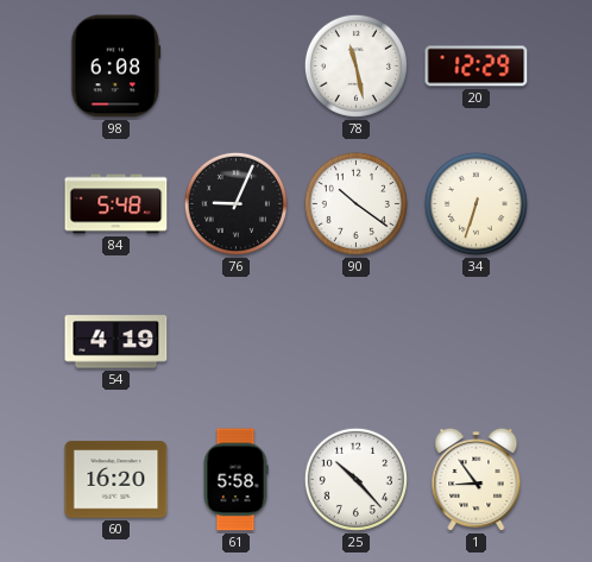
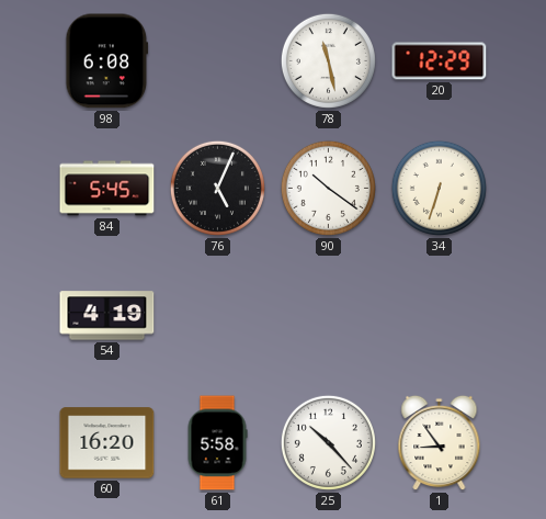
84: 5:48 -> 5:45 (107, 189)
76: 9:04 -> 5:04 (217, 188)
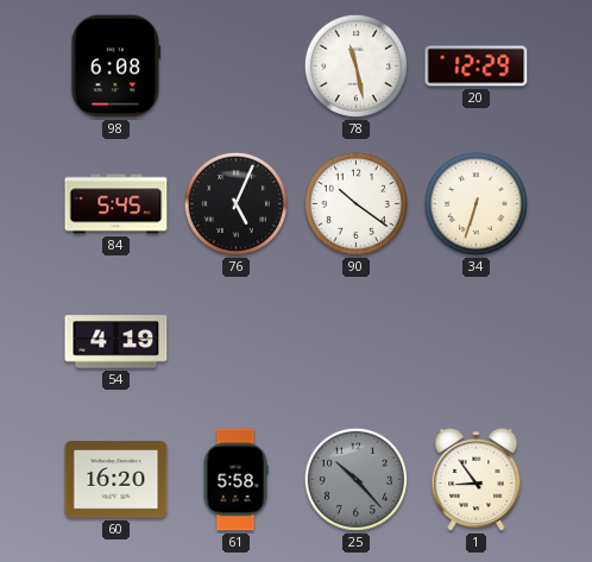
25 dial: white -> grey (355, 479)
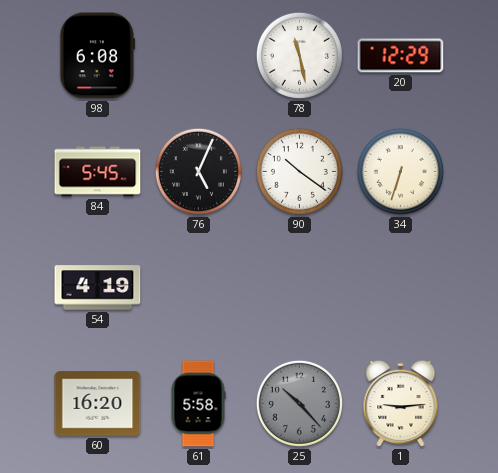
1: 8:54 -> 9:14 (401, 404)
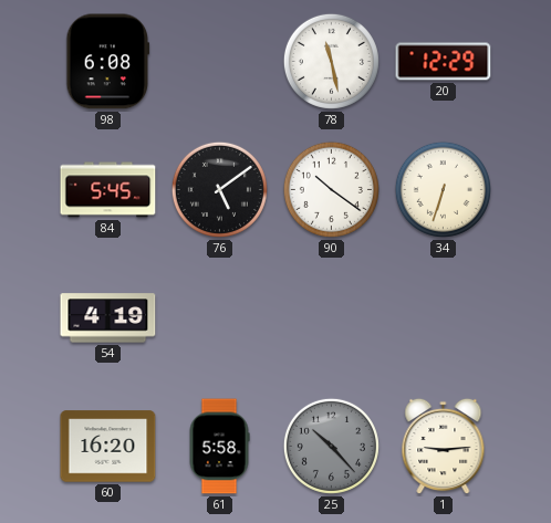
76: 5:04 -> 5:09 (219, 189)
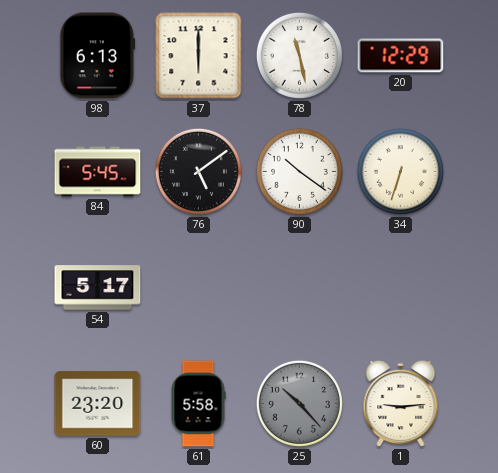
98: 6:08 -> 6:13 (98, 56)
37: none -> 6:00 (199, 56)
54: 4:19 -> 5:17 (98, 288)
60: 16:20 -> 23:20 (98, 404)
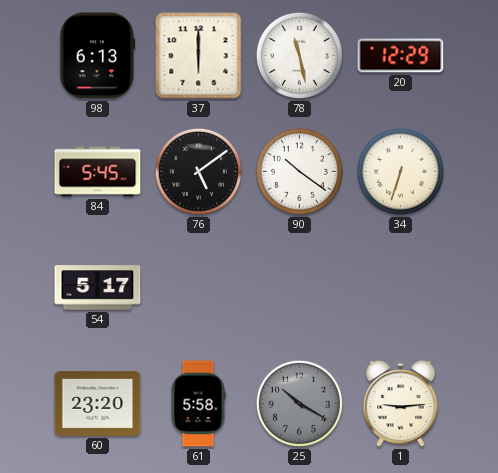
25: 10:23 -> 10:20 (299, 403)
